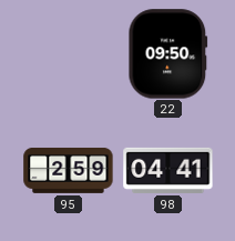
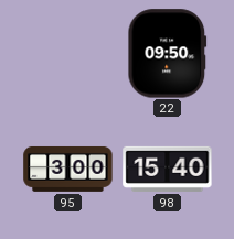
95: 2:59 -> 3:00 (68, 169)
98: 04:41 -> 15:40 (168, 169)
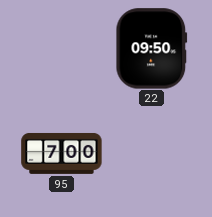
95: 3:00 -> 7:00 (62, 153)
98: 15:40 -> none (168, 169)
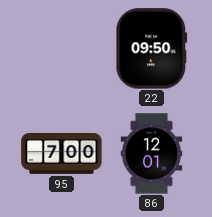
86: none -> 12:01 (152, 154)
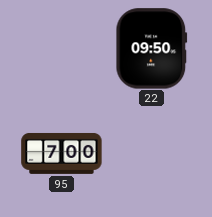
86: 12:01 -> none (152, 154)
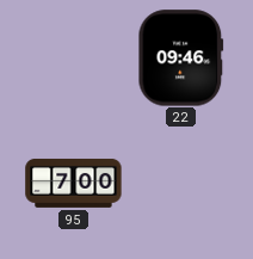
22: 09:50 -> 09:46 (181, 58)
